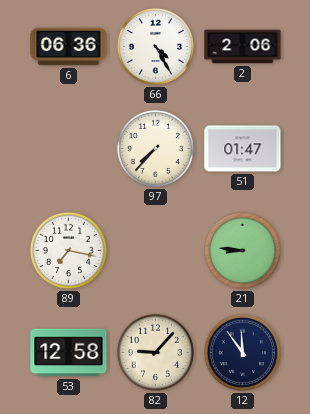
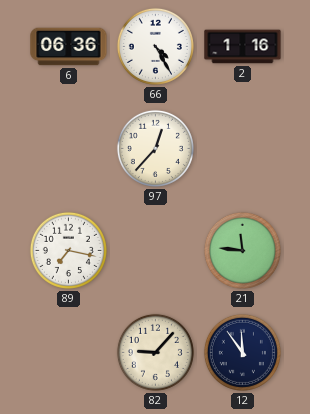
2: 2:06 -> 1:16 (243, 47)
97: 7:37 -> 12:37 (155, 148)
51: 01:47 -> none (243, 149)
21: 8:46 -> 11:46 (242, 250)
53: 12:58 -> none (69, 353)
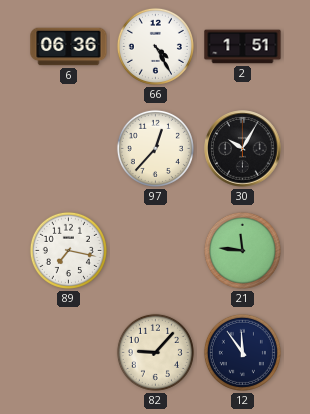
2: 1:16 -> 1:51 (243, 47)
30: none -> 10:05 (243, 149)
